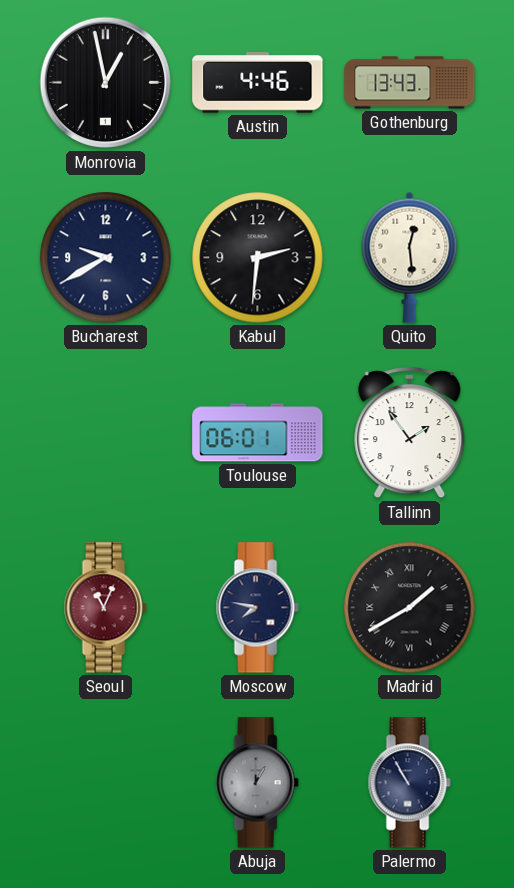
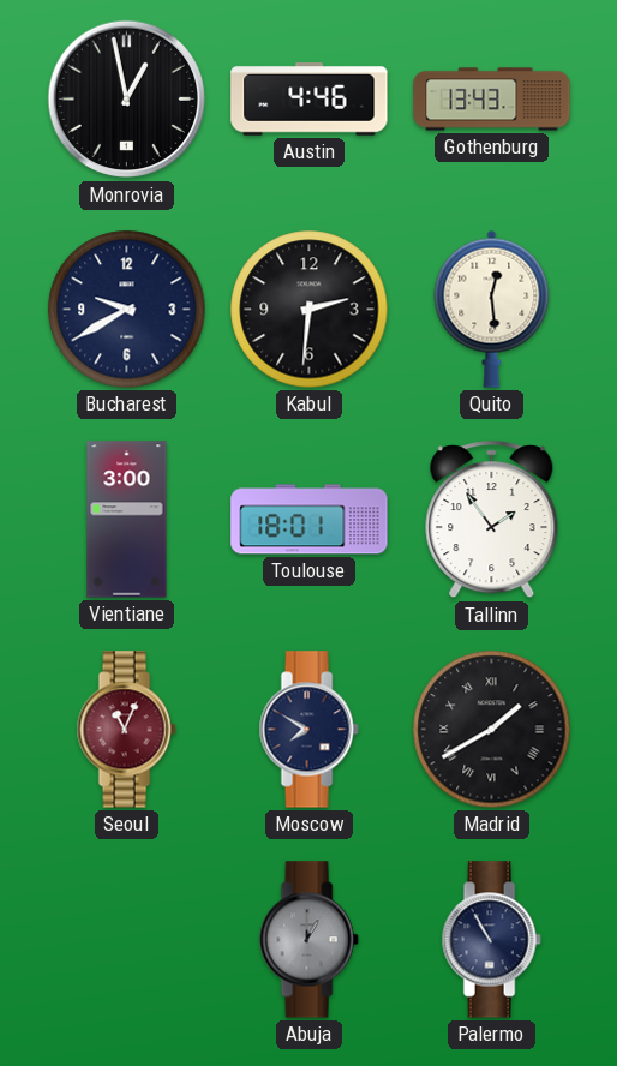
Vientiane: none -> 3:00 (127, 520)
Toulouse: 06:01 -> 18:01 (310, 520)
Moscow: 7:47 -> 7:50 (308, 730)
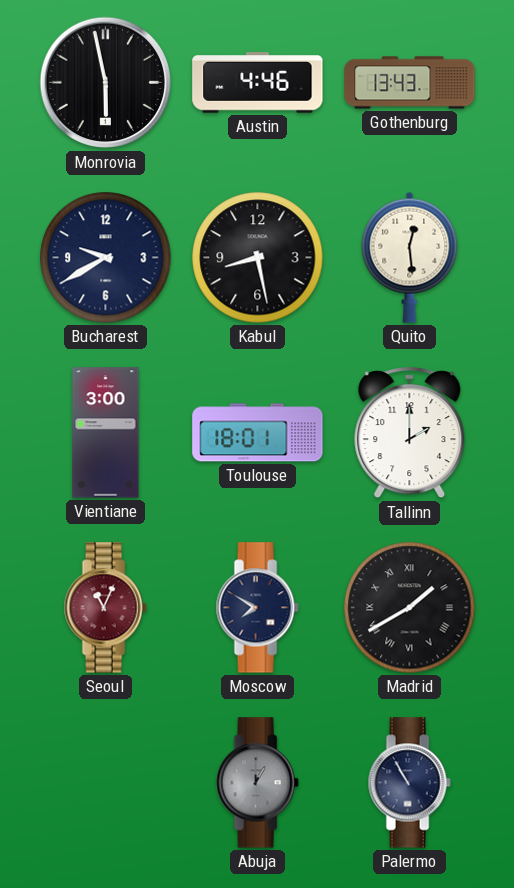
Monrovia: 12:58 -> 5:58 (106, 83)
Kabul: 2:31 -> 8:28 (258, 258)
Tallinn: 1:54 -> 2:00 (410, 433)
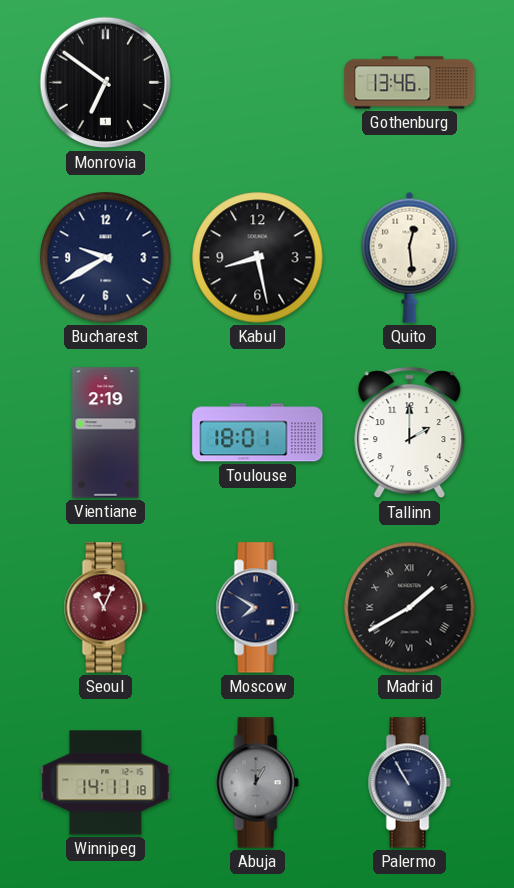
Monrovia: 5:58 -> 6:51 (106, 83)
Austin: 4:46 -> none (258, 83)
Gothenburg: 13:43 -> 13:46 (410, 83)
Vientiane: 3:00 -> 2:19 (106, 433)
Winnipeg: none -> 14:11 (106, 783)
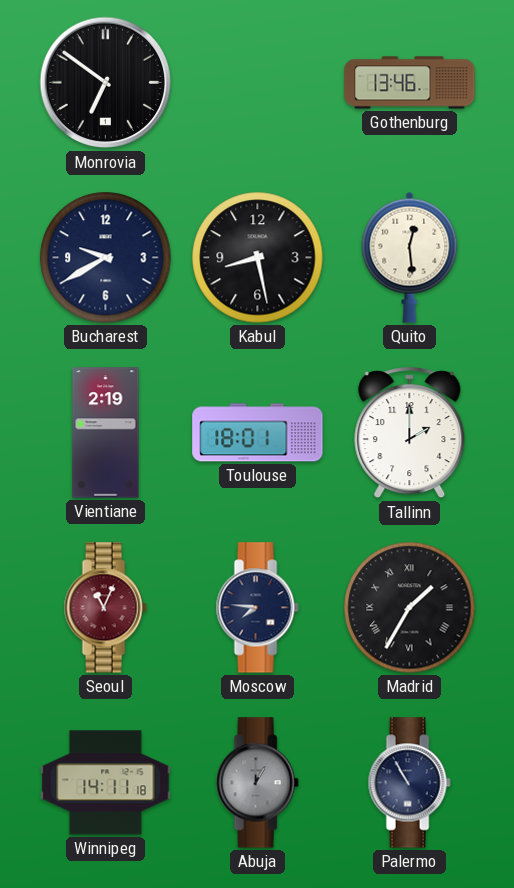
Moscow: 7:50 -> 7:46 (257, 608)
Madrid: 1:40 -> 1:35 (410, 608)
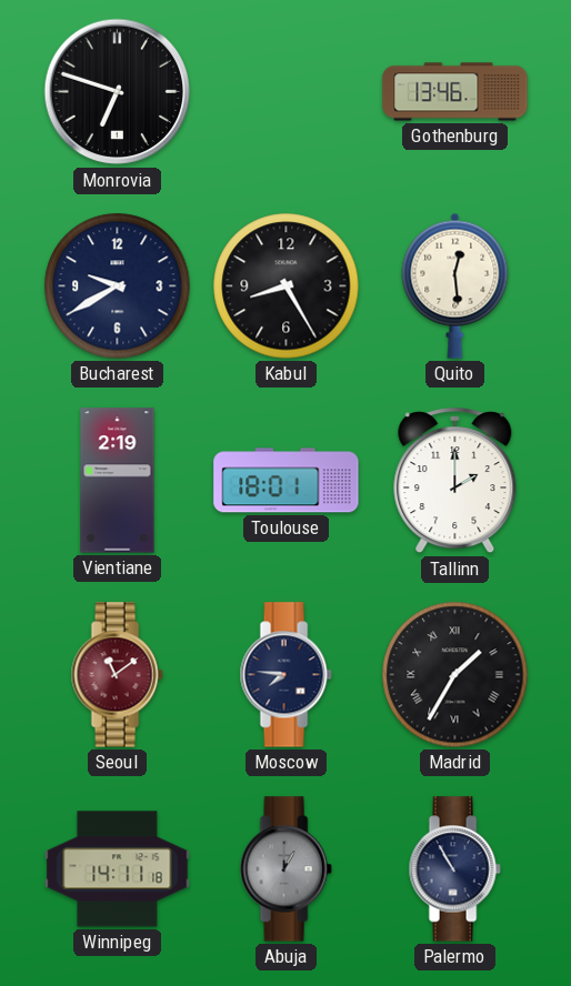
Monrovia: 6:51 -> 6:48 (118, 92)
Kabul: 8:28 -> 8:25 (287, 286)
Seoul: 11:04 -> 11:09 (117, 675)
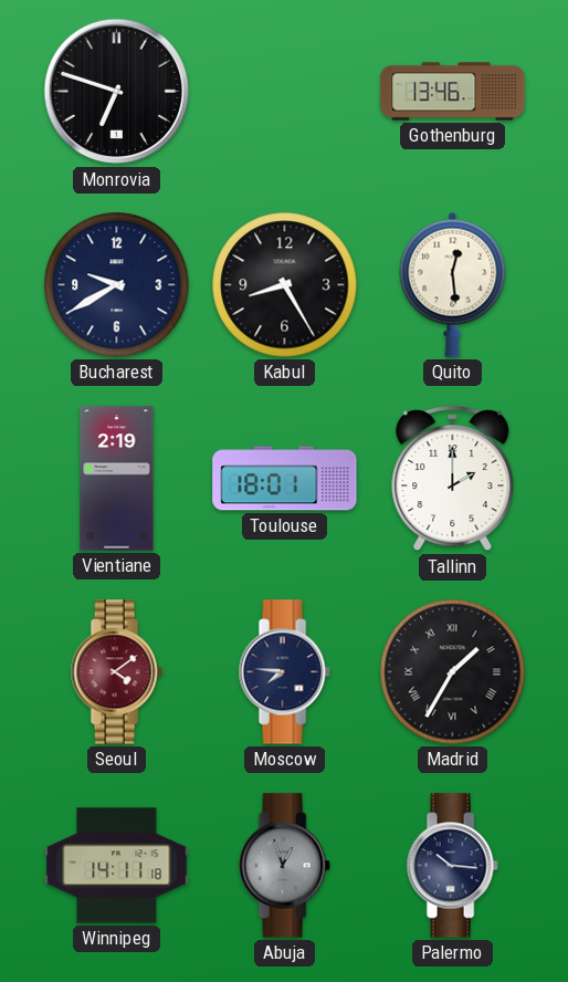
Seoul: 11:09 -> 4:09 (116, 672)
Abuja: 1:00 -> 12:57 (284, 866)
Palermo: 10:55 -> 10:16 (452, 866)
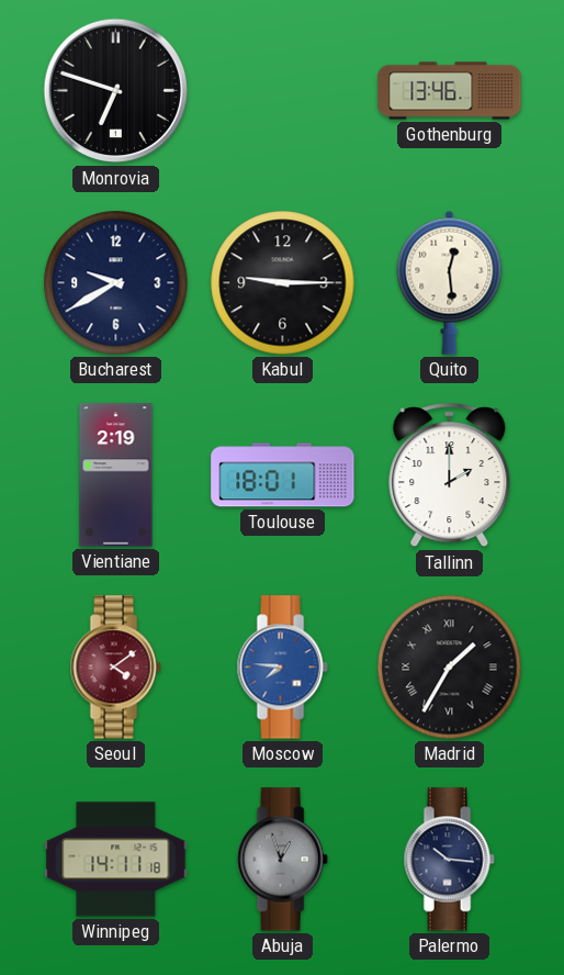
Kabul: 8:25 -> 9:15 (283, 283)
Moscow dial: navy -> blue (282, 668)
